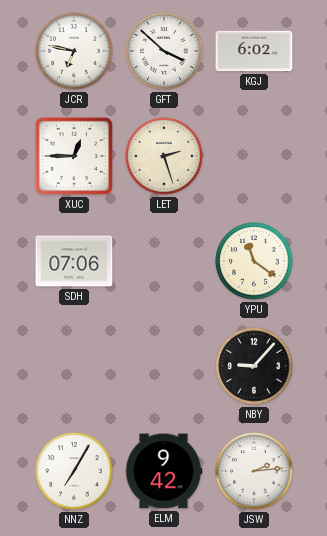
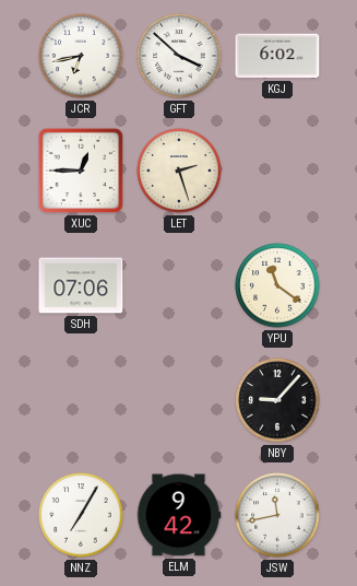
JCR: 6:47 -> 6:43 (81, 56)
JSW: 2:14 -> 11:43 (277, 515)
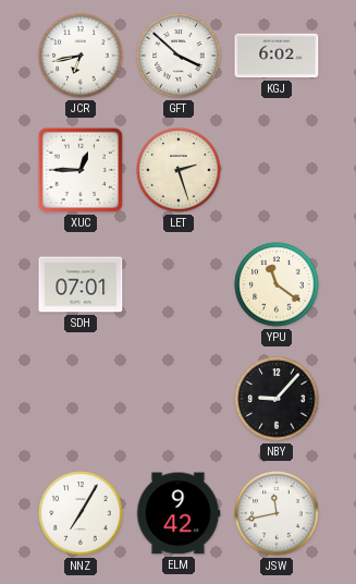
SDH: 07:06 -> 07:01 (81, 284)
